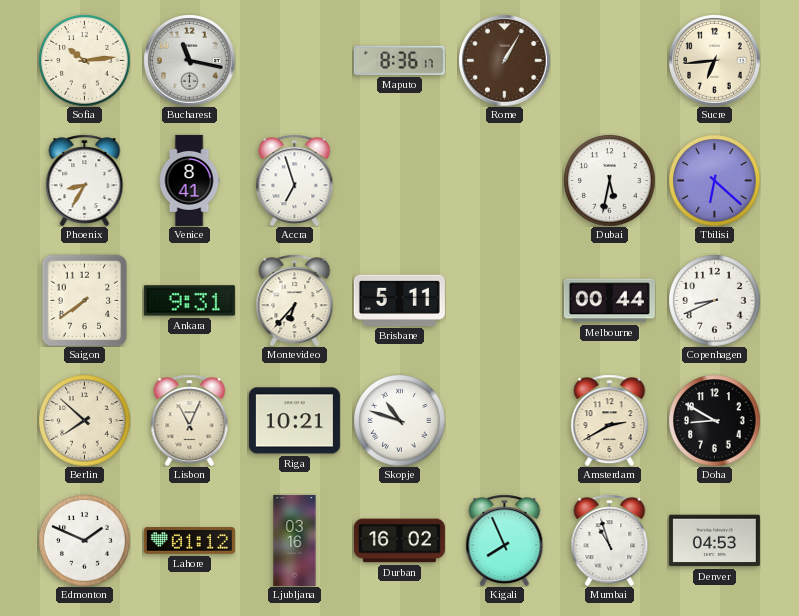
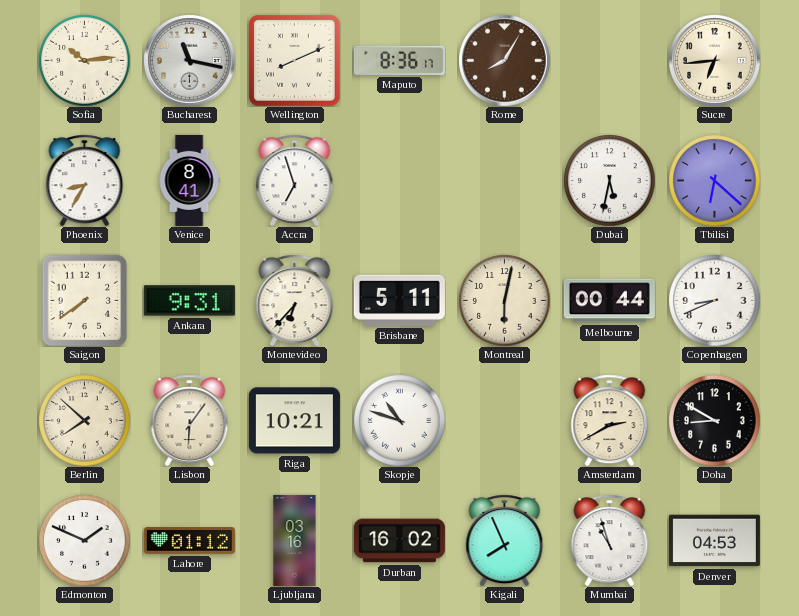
Wellington: none -> 8:11 (295, 61)
Rome: 1:05 -> 8:05 (504, 60)
Montreal: none -> 6:02 (504, 300)
Lisbon: 11:04 -> 6:06 (190, 420)
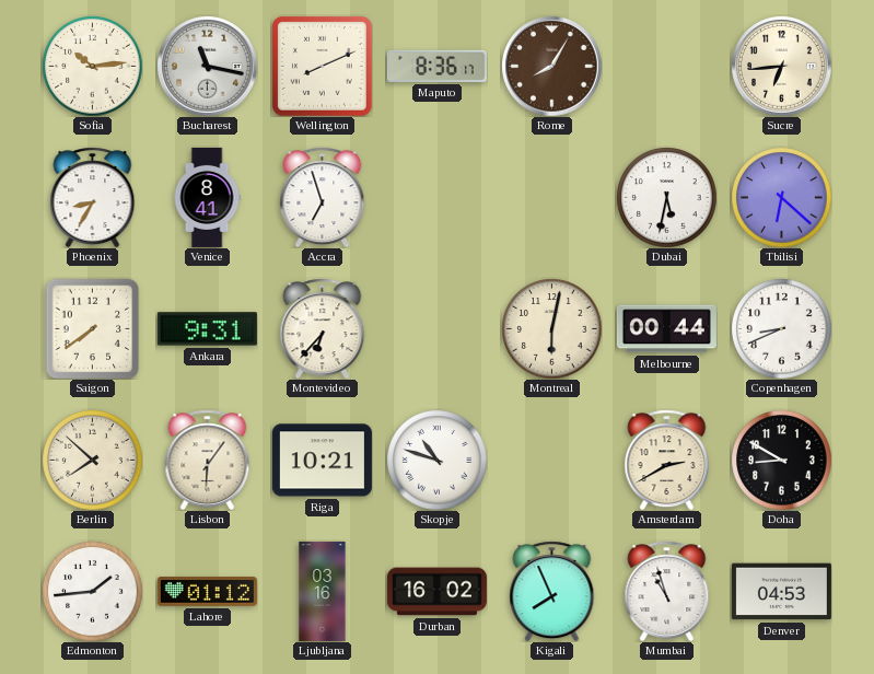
Brisbane: 5:11 -> none (399, 300)
Edmonton: 1:49 -> 1:44 (92, 591)
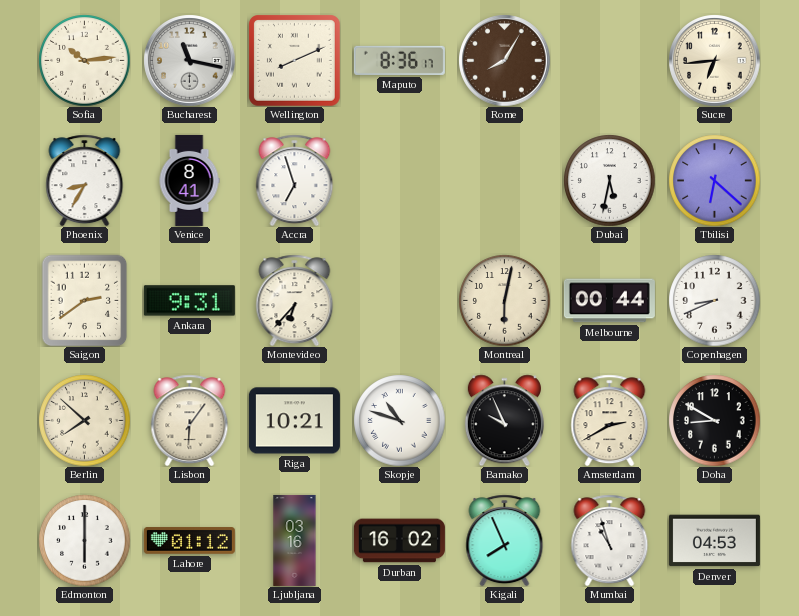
Saigon: 7:39 -> 2:39 (85, 300)
Bamako: none -> 9:56 (504, 420)
Edmonton: 1:44 -> 6:00 (84, 540)
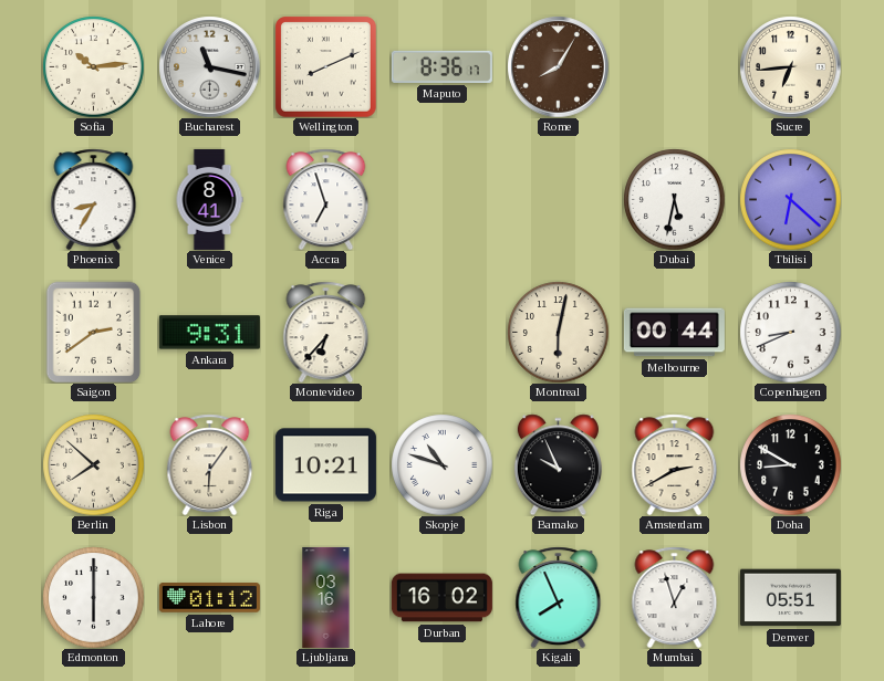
Mumbai: 10:57 -> 12:57 (675, 597)
Denver: 04:53 -> 05:51 (790, 598)
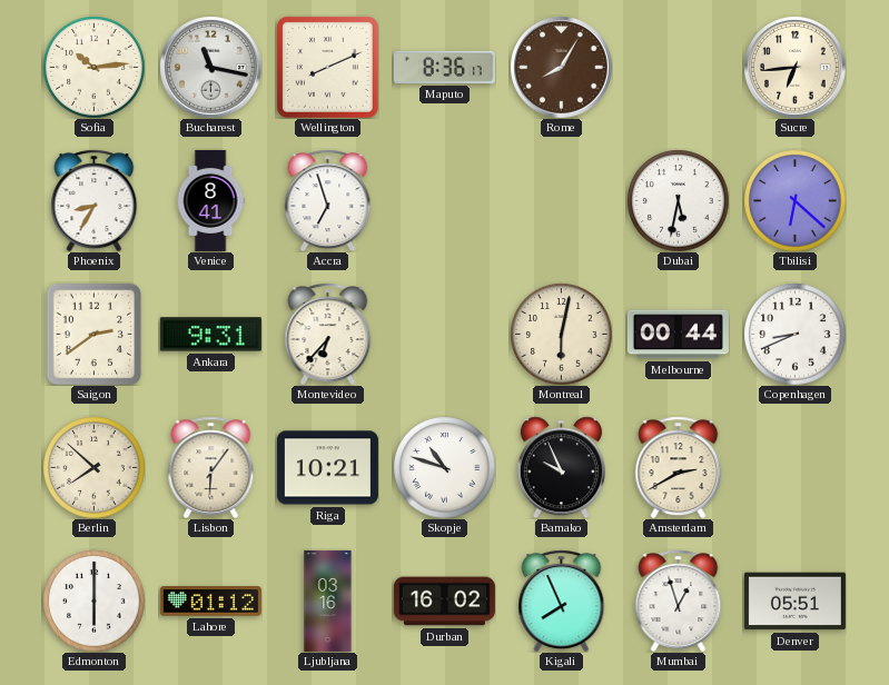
Doha: 8:50 -> none (790, 464)
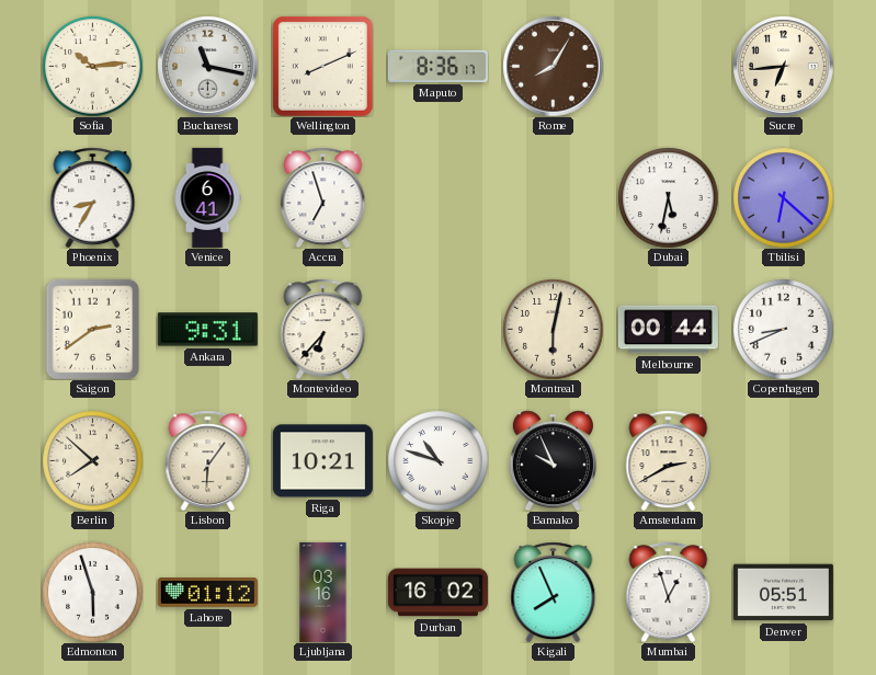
Venice: 8:41 -> 6:41 (207, 197)
Edmonton: 6:00 -> 5:57 (92, 592)
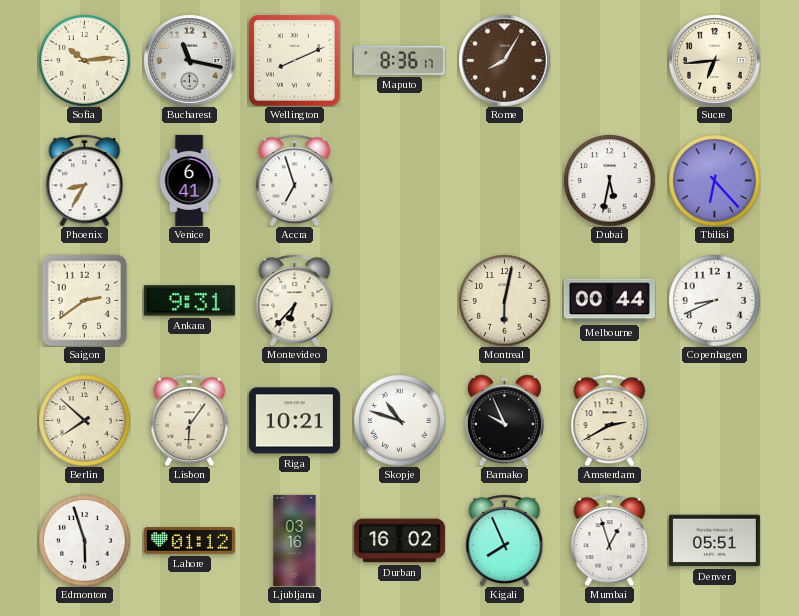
Tbilisi: 6:22 -> 6:23 (714, 180)
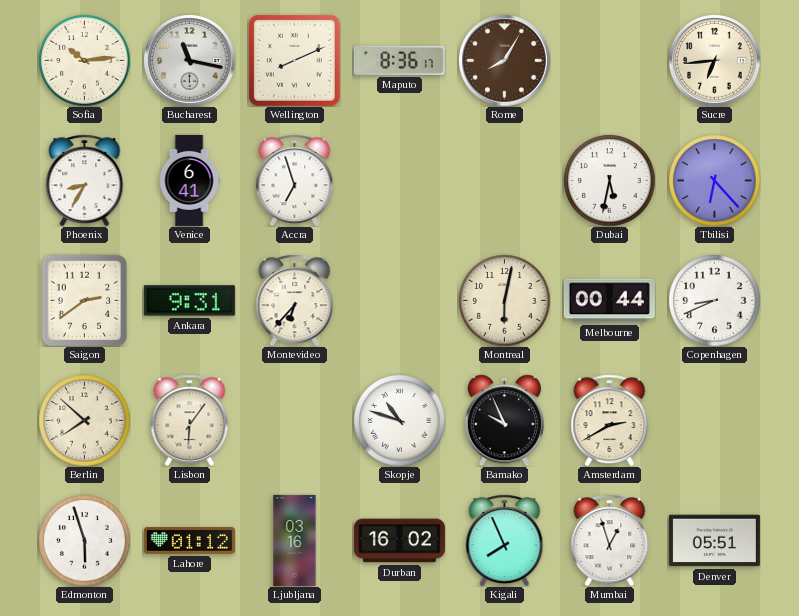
Riga: 10:21 -> none (294, 421)
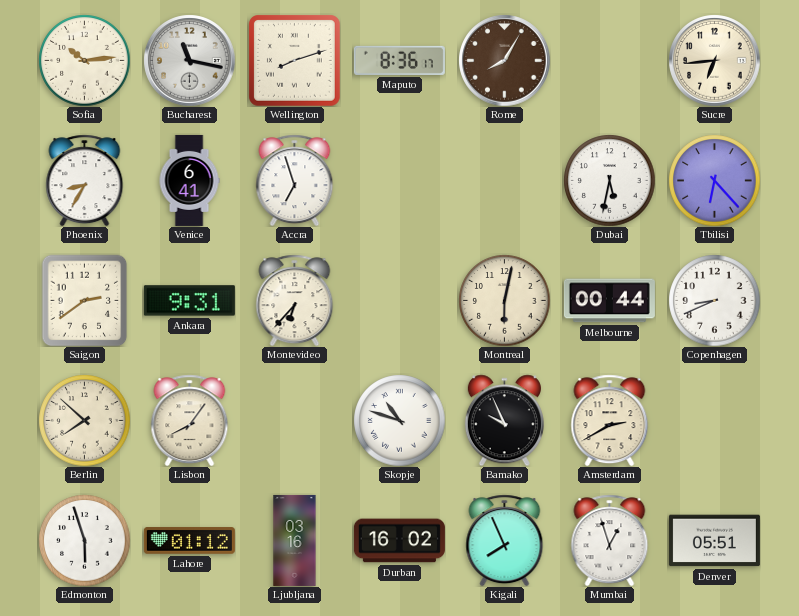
Wellington: 8:11 -> 8:12 (295, 61)
Lisbon: 6:06 -> 8:06 (190, 420)
